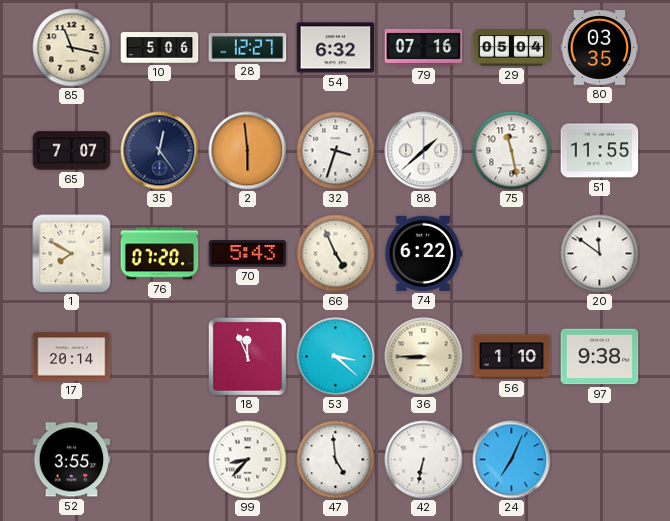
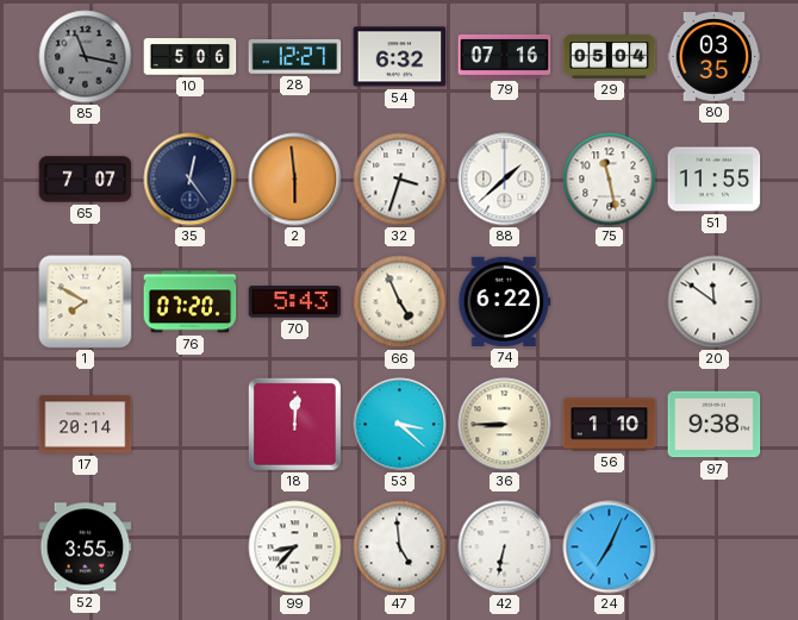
85 dial: cream -> grey (86, 57)
18: 11:56 -> 12:01 (294, 424)
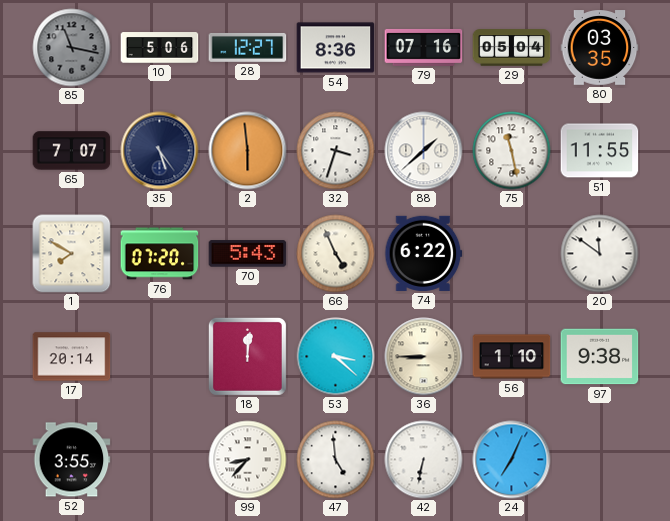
54: 6:32 -> 8:36 (336, 48)
35: 12:24 -> 5:24 (160, 151)
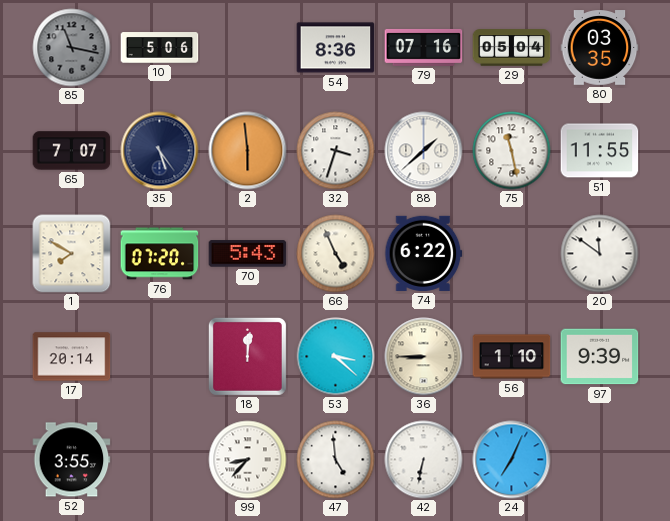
28: 12:27 -> none (248, 47)
97: 9:38 -> 9:39 (600, 357)
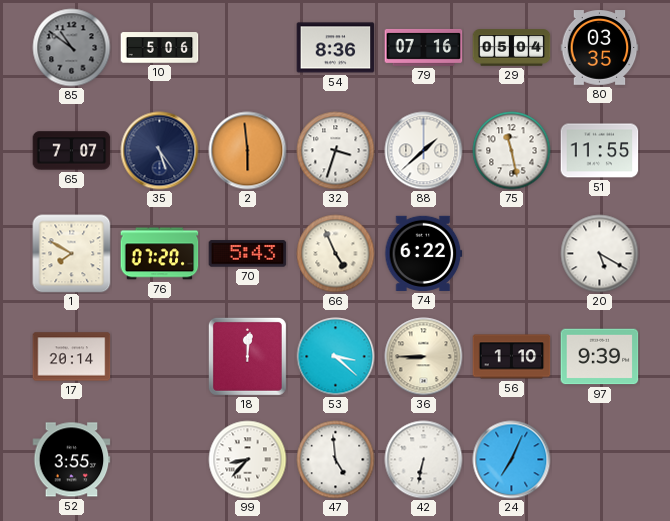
85: 11:17 -> 10:51 (72, 48)
20: 11:51 -> 5:20 (600, 254)
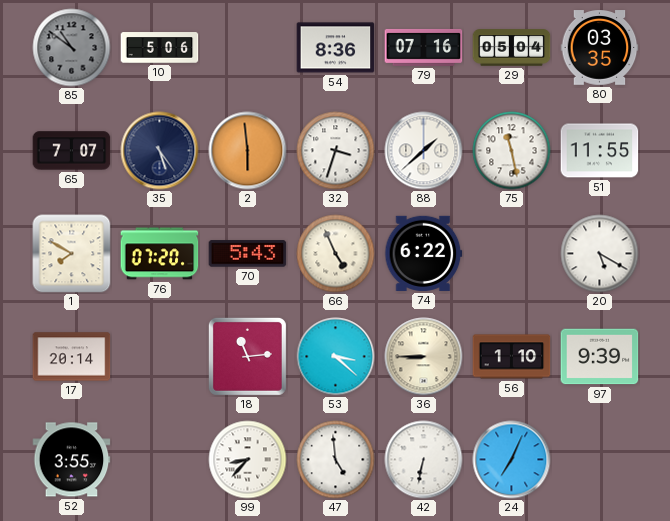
18: 12:01 -> 11:14 (247, 356)
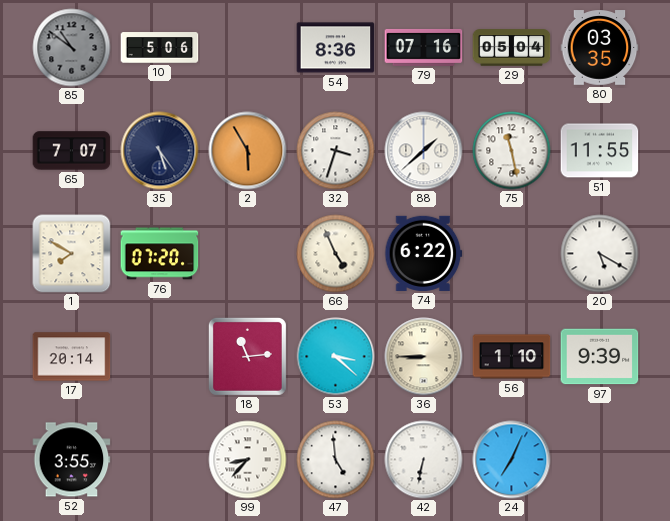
2: 5:59 -> 5:55 (248, 151)
70: 5:43 -> none (248, 254)
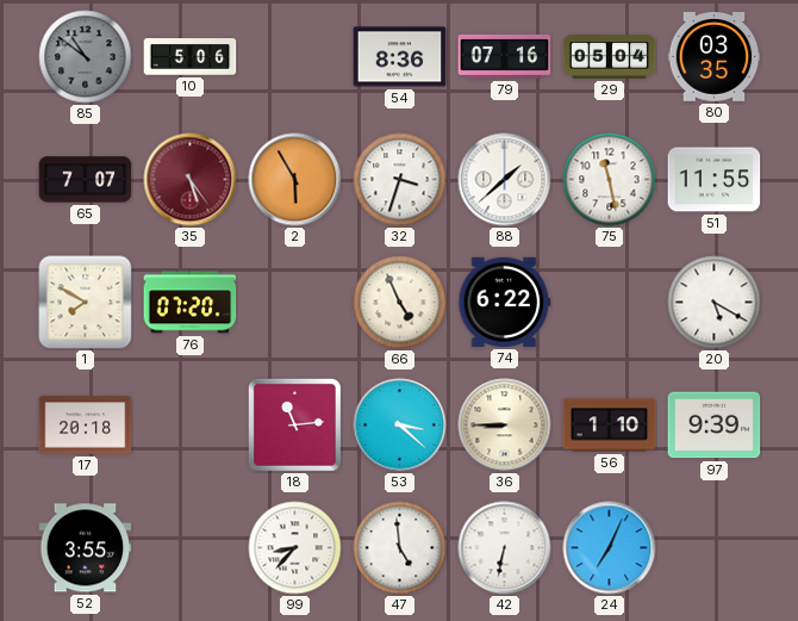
35 dial: navy -> burgundy (191, 180)
17: 20:14 -> 20:18 (86, 426)
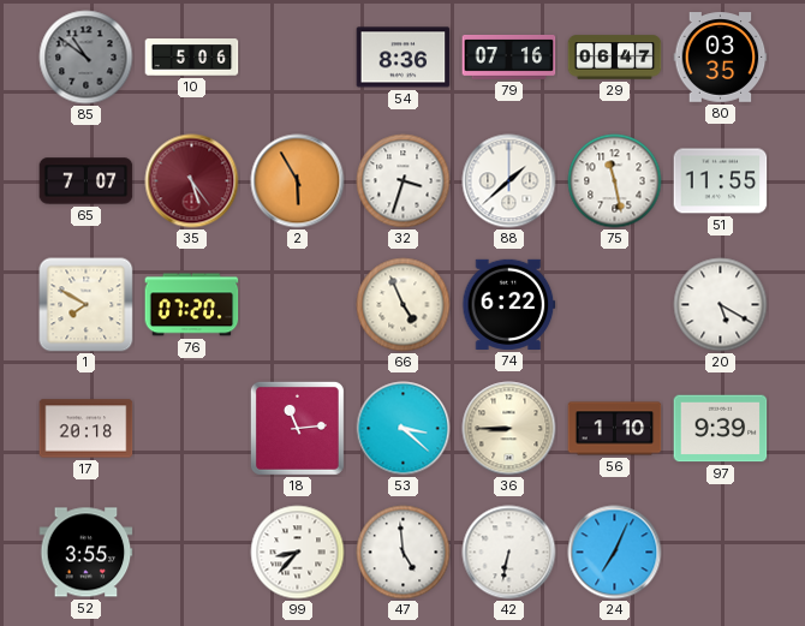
29: 05:04 -> 06:47 (615, 58)
